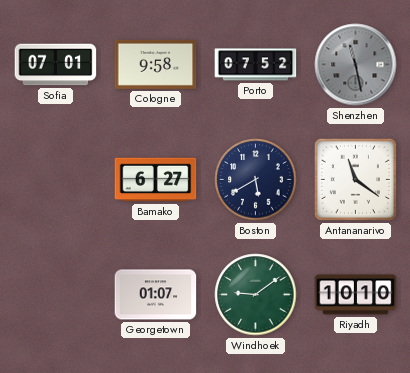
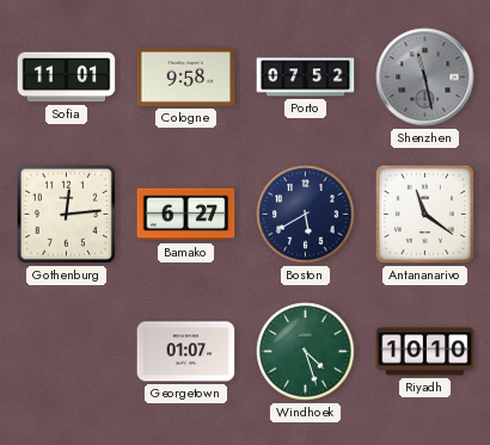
Sofia: 07:01 -> 11:01 (67, 78)
Gothenburg: none -> 12:14 (66, 214)
Windhoek: 9:09 -> 4:27 (306, 352)
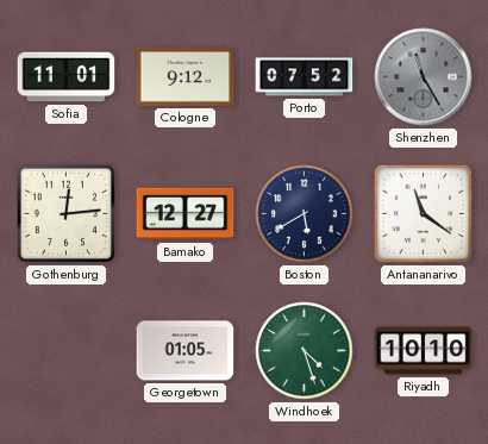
Cologne: 9:58 -> 9:12 (186, 76)
Shenzhen: 11:28 -> 11:25 (424, 77)
Bamako: 6:27 -> 12:27 (186, 214)
Georgetown: 01:07 -> 01:05 (186, 351)
